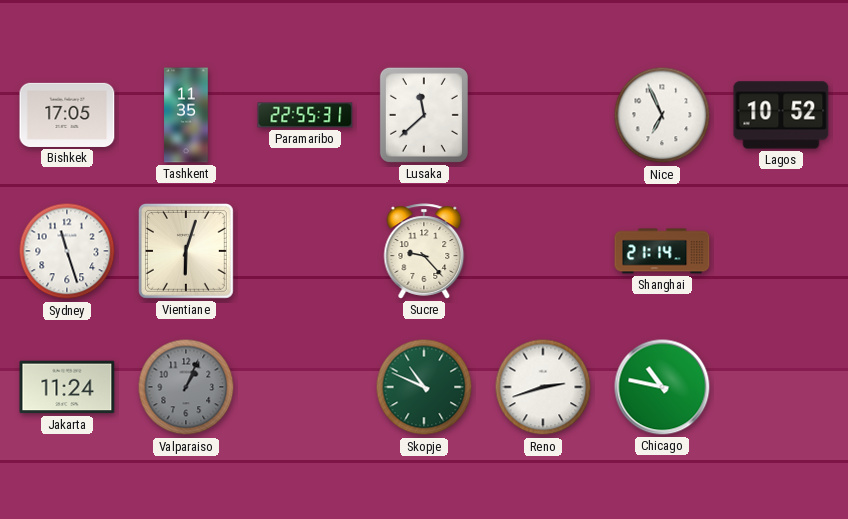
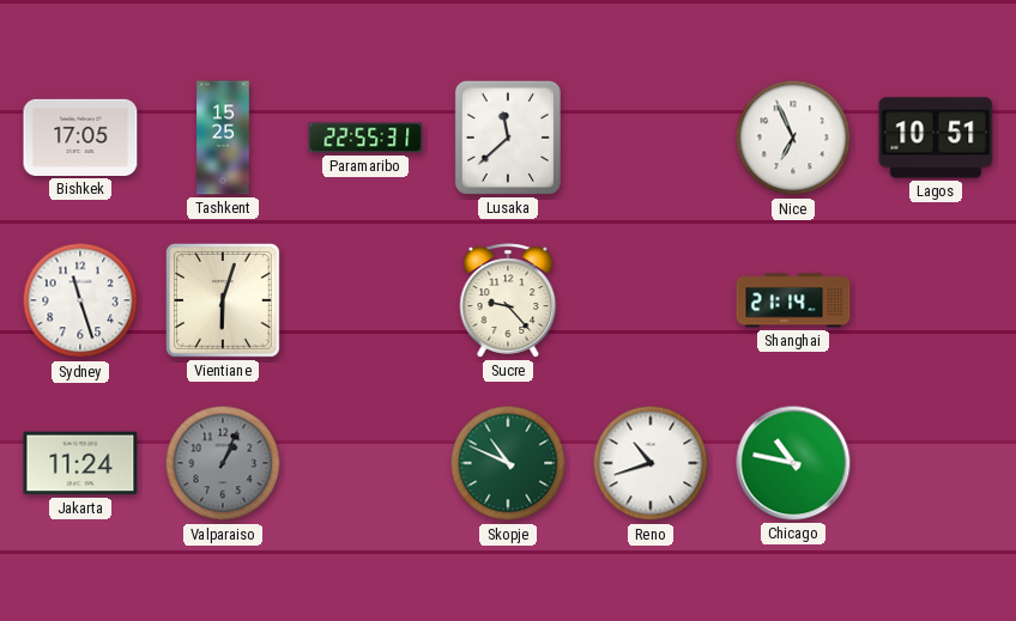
Tashkent: 11:35 -> 15:25 (223, 138)
Lagos: 10:52 -> 10:51 (936, 138)
Reno: 2:42 -> 10:42 (651, 463)
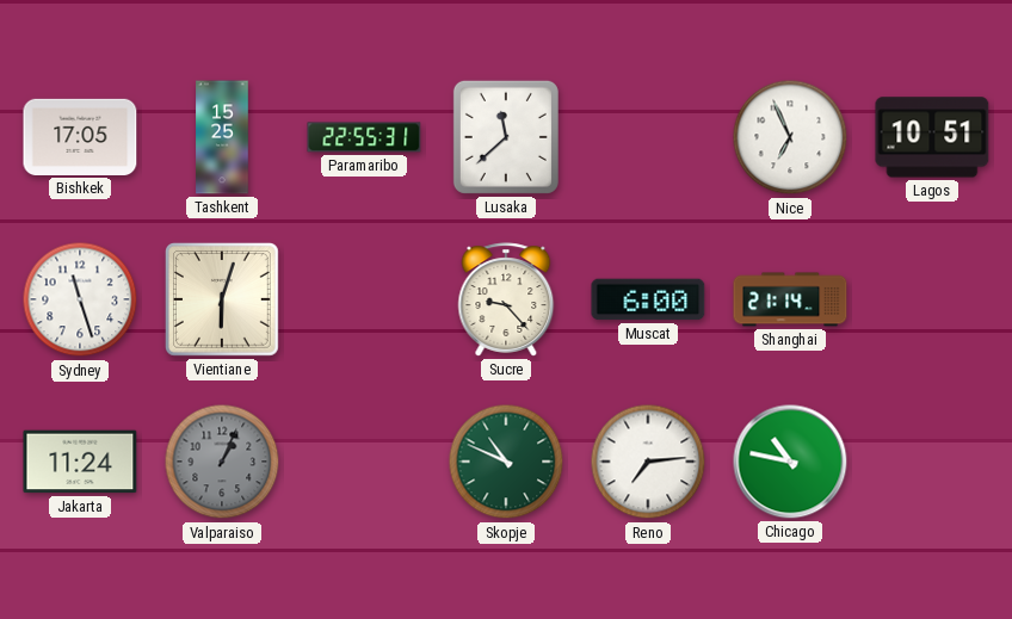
Muscat: none -> 6:00 (648, 299)
Reno: 10:42 -> 7:14 (648, 462)
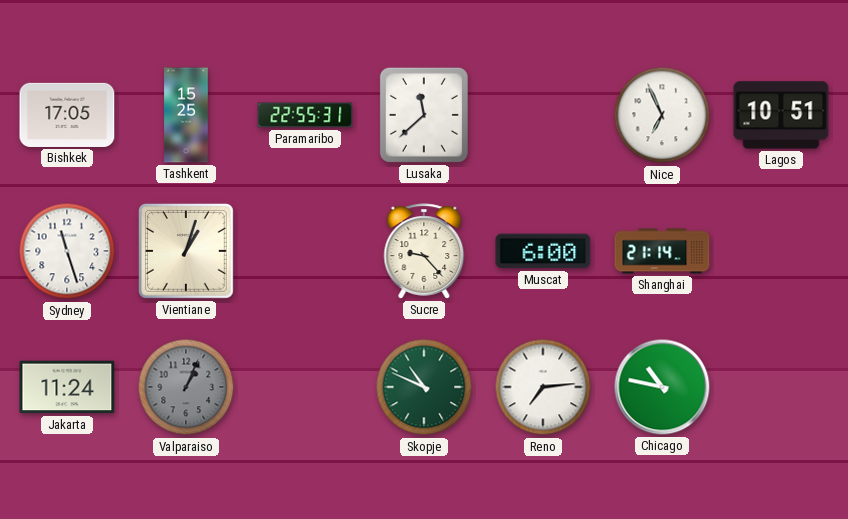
Vientiane: 6:03 -> 1:03 (186, 251)
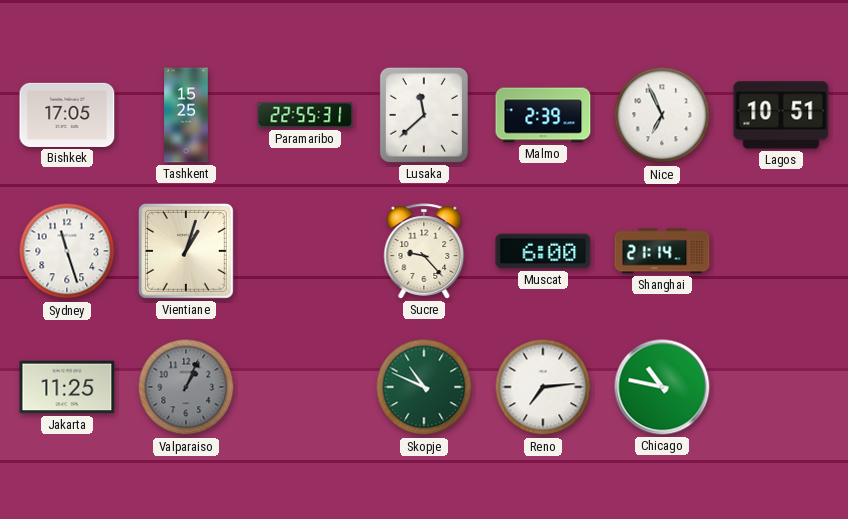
Malmo: none -> 2:39 (543, 115)
Jakarta: 11:24 -> 11:25 (67, 387)
